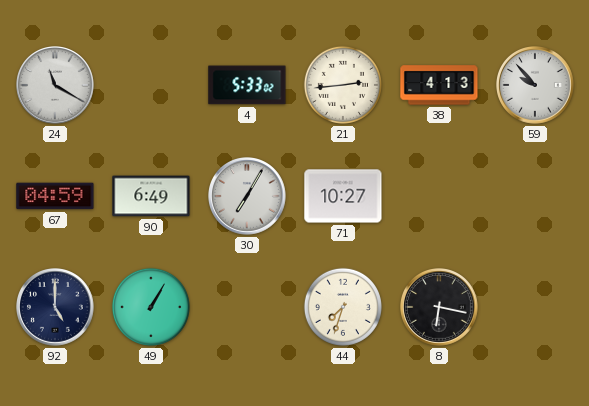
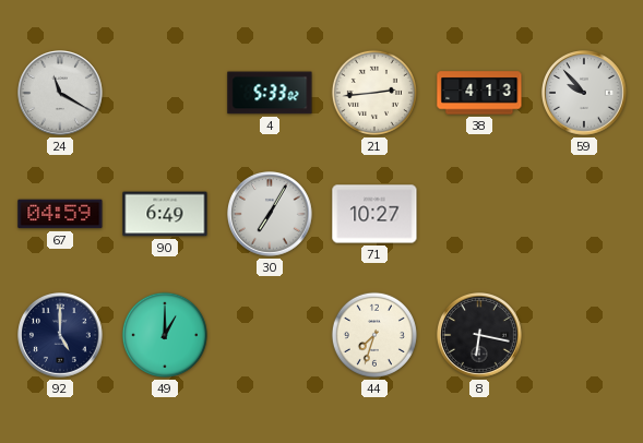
49: 1:05 -> 1:00 (165, 335)
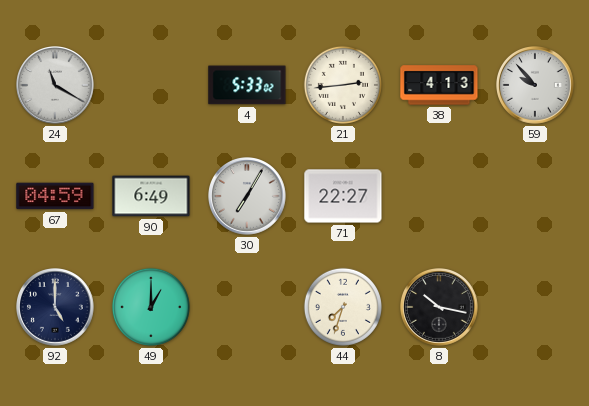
71: 10:27 -> 22:27 (343, 196)
8: 6:17 -> 10:17 (440, 308)
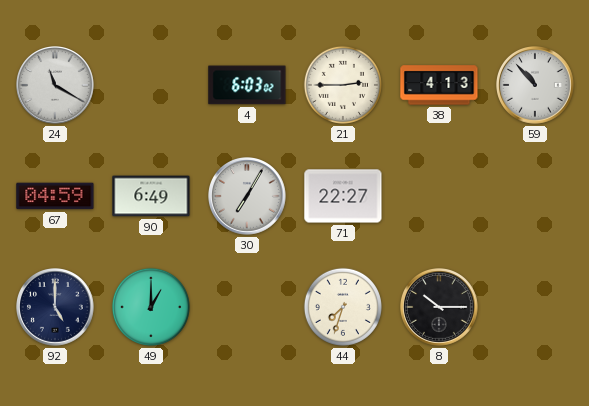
4: 5:33 -> 6:03 (247, 85)
21: 2:44 -> 2:45 (343, 85)
59: 9:53 -> 10:53 (536, 86)
8: 10:17 -> 10:15 (440, 308)
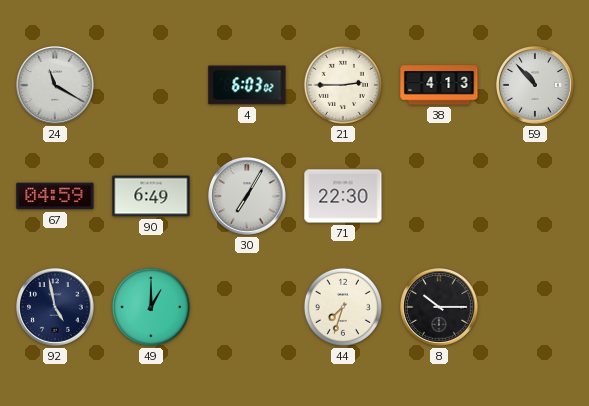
71: 22:27 -> 22:30 (343, 196)
92: 5:00 -> 4:58 (56, 308)
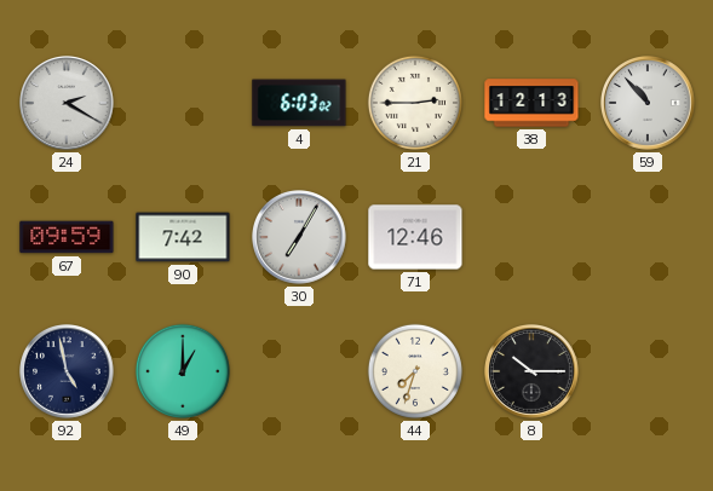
24: 11:20 -> 2:20 (68, 104)
38: 4:13 -> 12:13 (531, 103)
67: 04:59 -> 09:59 (67, 237)
90: 6:49 -> 7:42 (183, 237)
71: 22:30 -> 12:46 (415, 237)
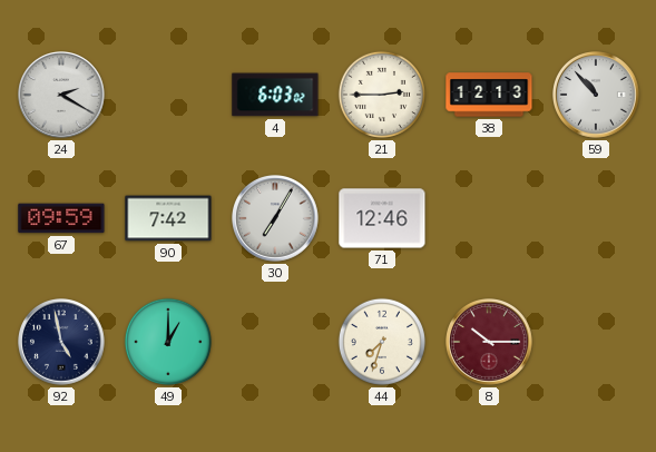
8 dial: black -> burgundy (490, 343)
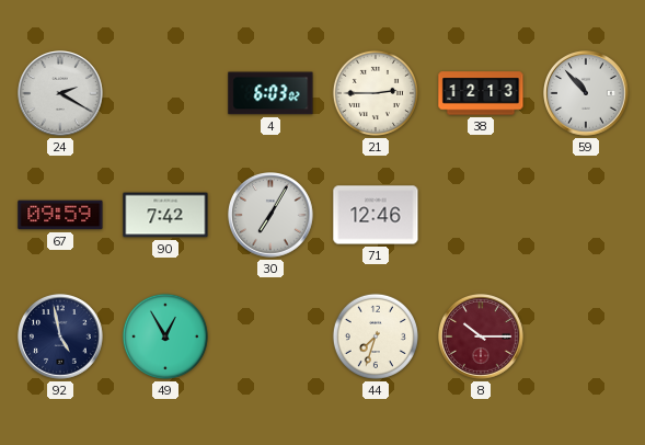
49: 1:00 -> 12:55 (165, 336)
